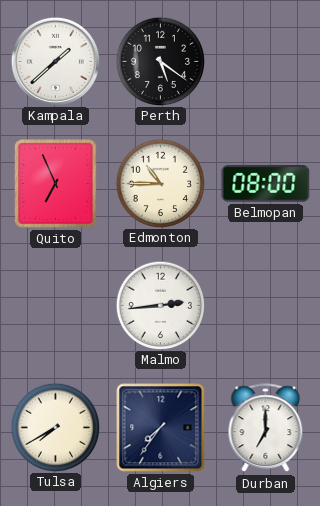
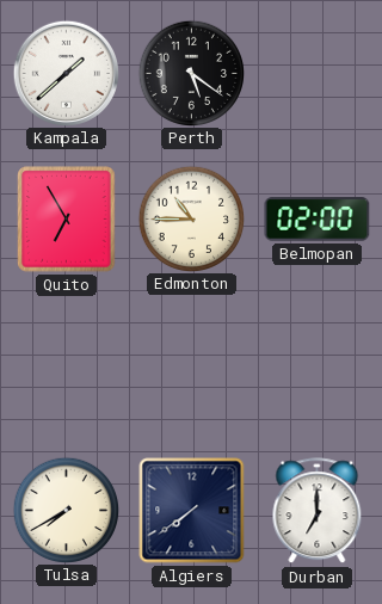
Quito: 6:56 -> 6:55 (67, 220)
Belmopan: 08:00 -> 02:00 (318, 220)
Malmo: 2:44 -> none (160, 305)
Algiers: 7:36 -> 7:39 (192, 511)
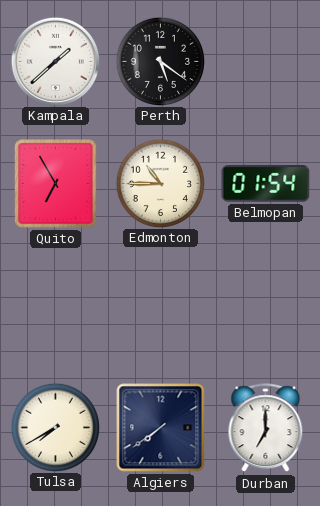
Belmopan: 02:00 -> 01:54 (266, 184)
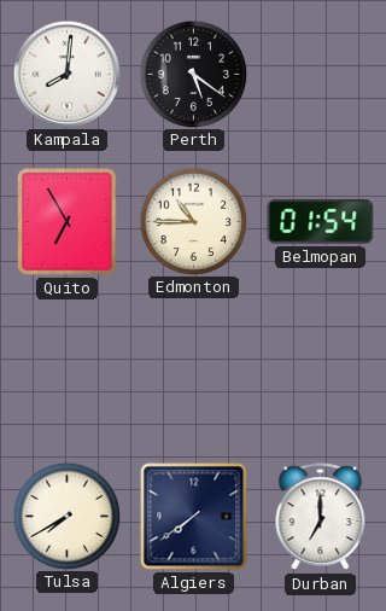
Kampala: 1:38 -> 8:01 (66, 74)
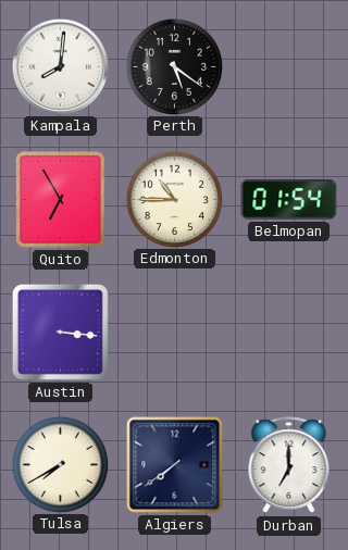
Austin: none -> 3:16 (60, 332)
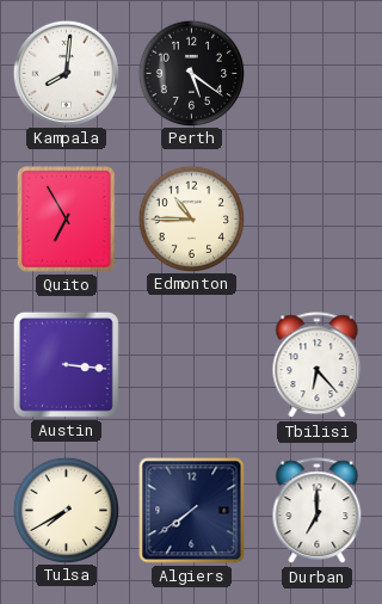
Belmopan: 01:54 -> none (289, 200)
Tbilisi: none -> 6:23 (318, 365)
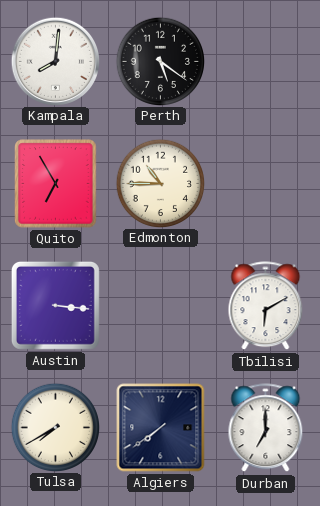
Tbilisi: 6:23 -> 6:10 (266, 306)
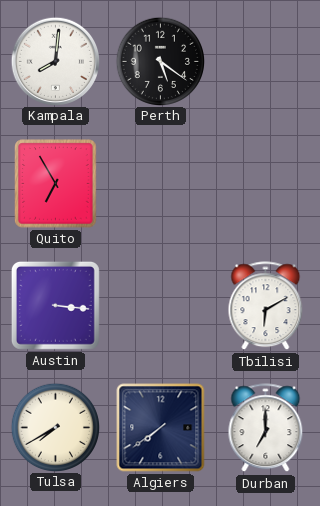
Edmonton: 10:45 -> none (160, 183)
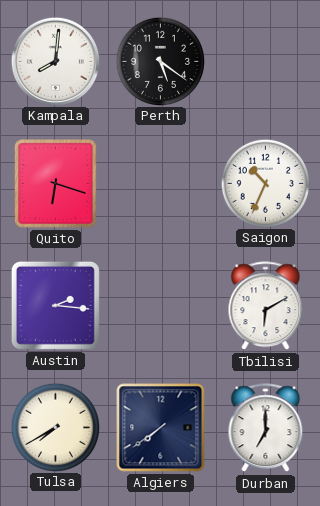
Quito: 6:55 -> 6:18 (56, 184)
Saigon: none -> 10:34 (265, 183)
Austin: 3:16 -> 2:16 (55, 305)
